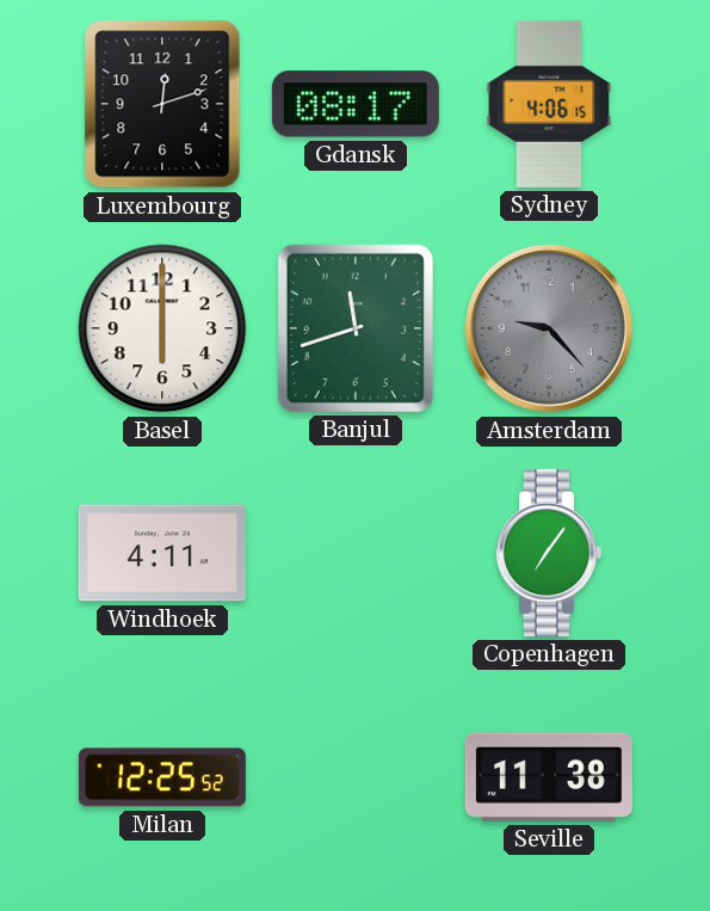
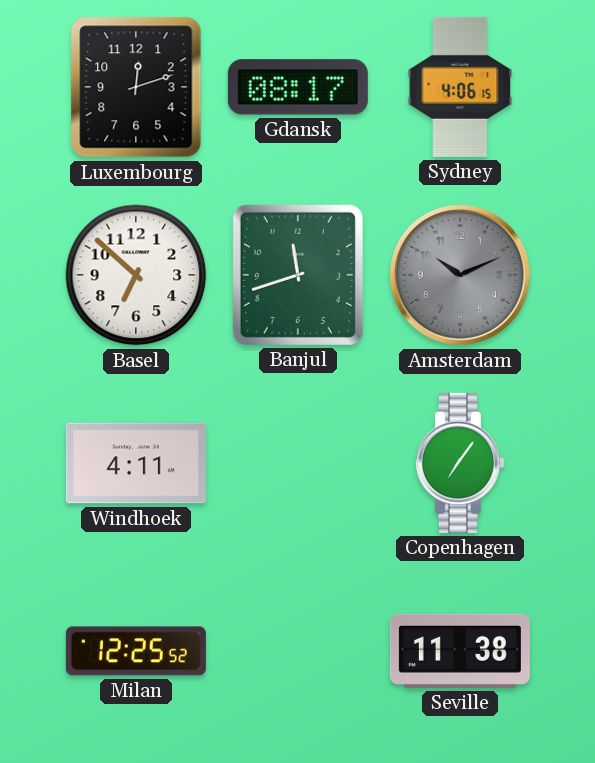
Basel: 6:00 -> 6:52 (136, 275)
Amsterdam: 9:23 -> 10:11 (460, 275)
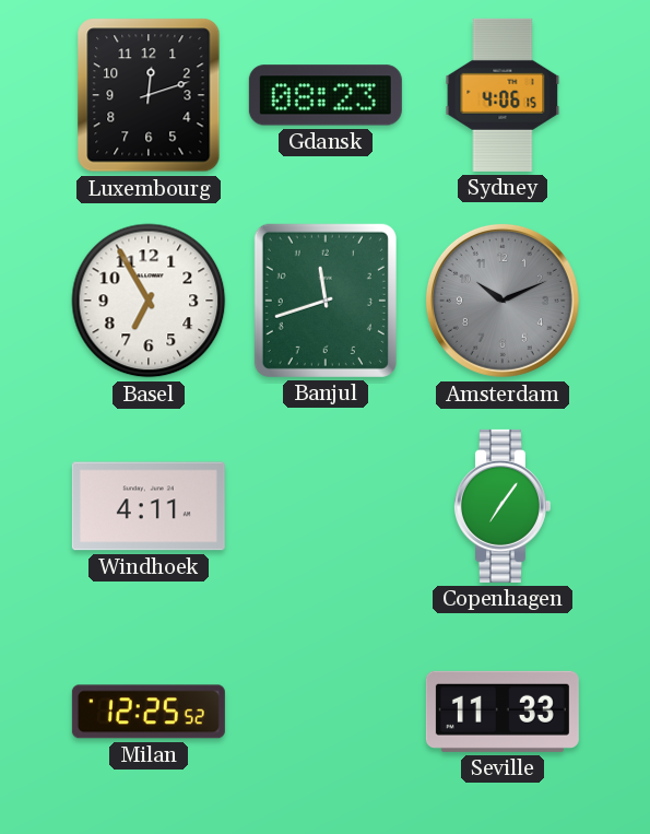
Gdansk: 08:17 -> 08:23 (326, 95)
Basel: 6:52 -> 6:55 (149, 301)
Seville: 11:38 -> 11:33 (503, 712)
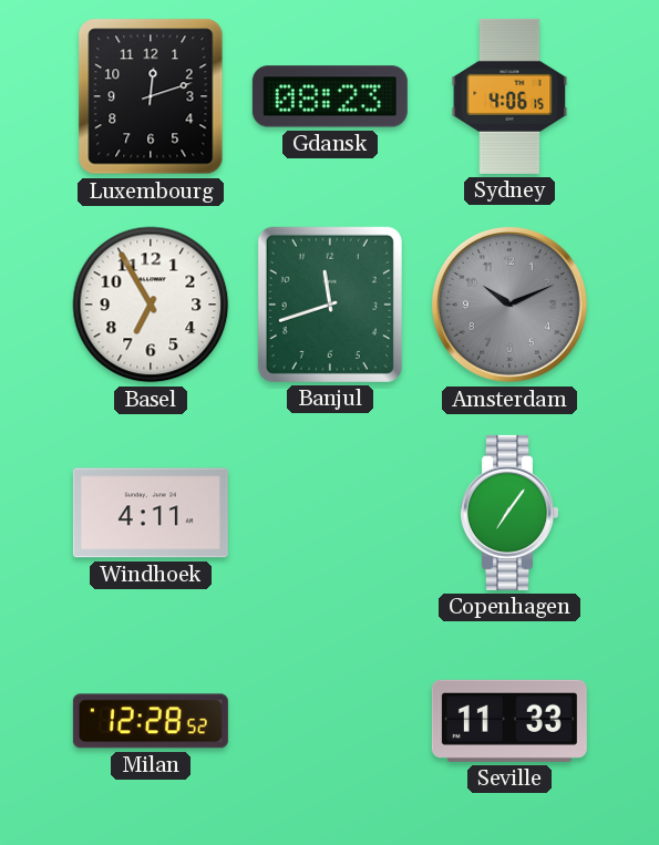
Milan: 12:25 -> 12:28 (151, 721)
